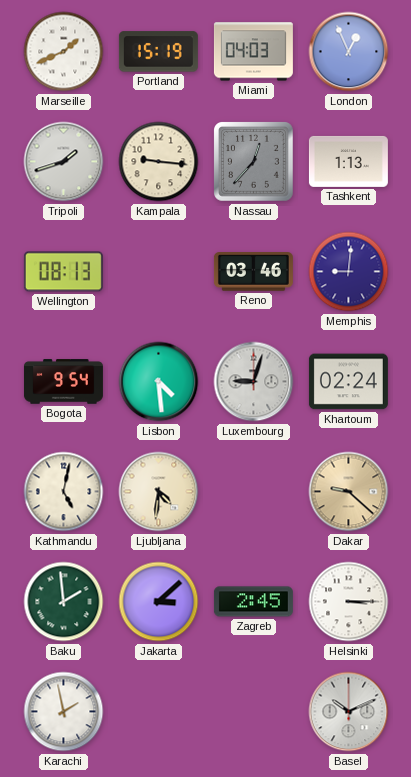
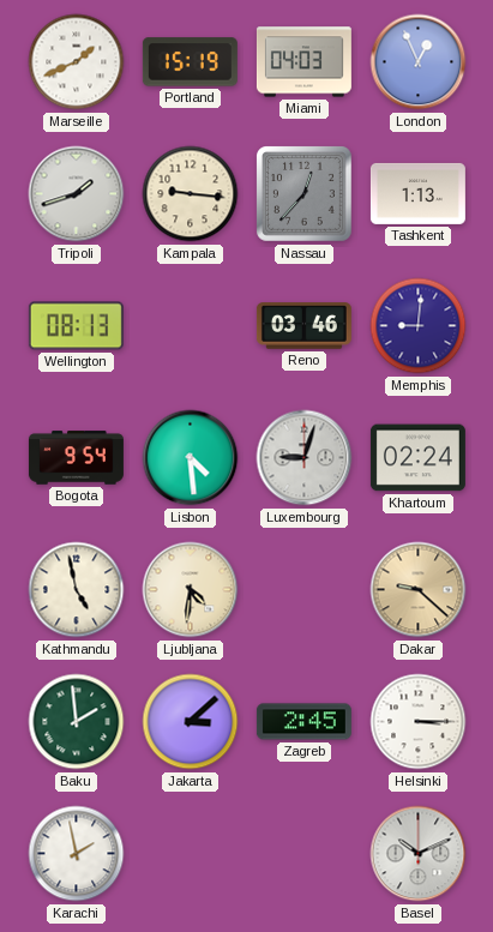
Kathmandu: 5:02 -> 4:58 (77, 590)
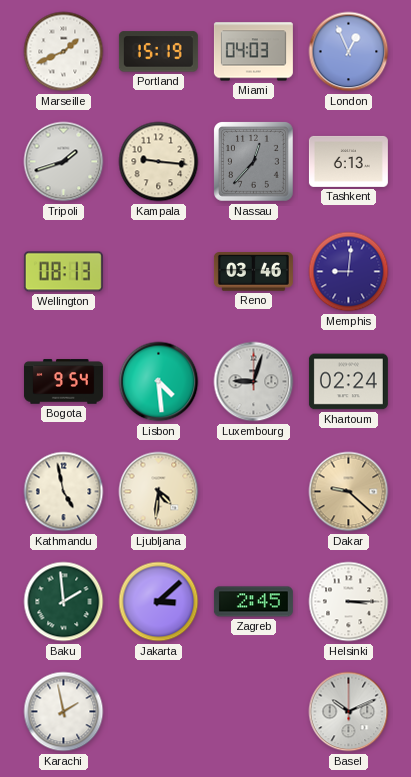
Tashkent: 1:13 -> 6:13 (348, 161)
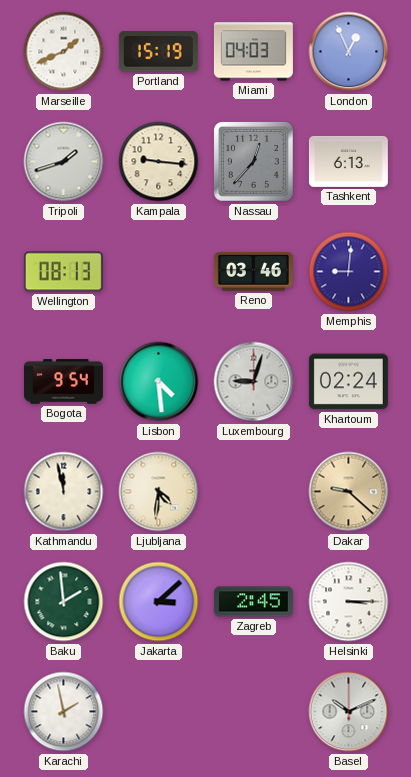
Kathmandu: 4:58 -> 11:58 (64, 492)
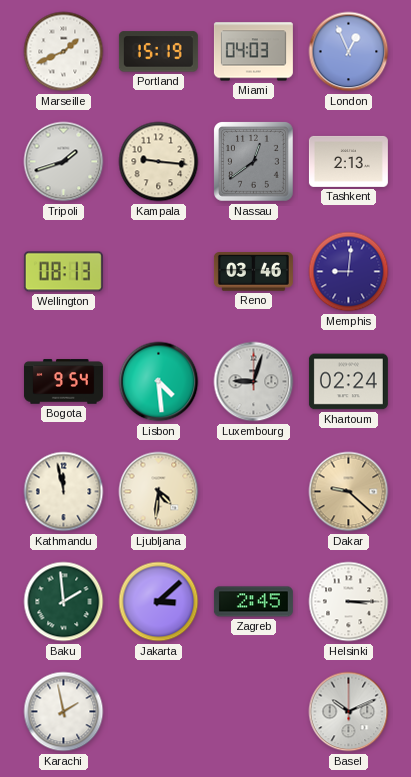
Nassau: 12:37 -> 12:39 (254, 162)
Tashkent: 6:13 -> 2:13 (348, 161)
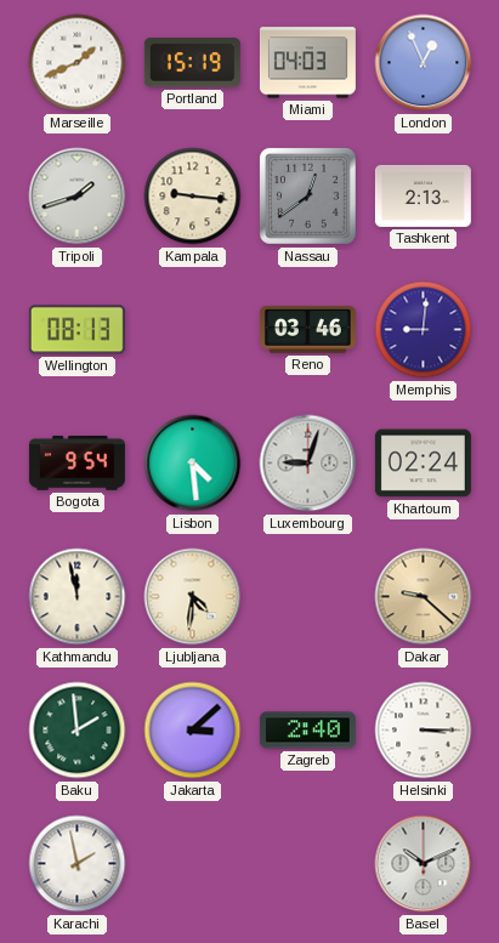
Zagreb: 2:45 -> 2:40 (307, 731)
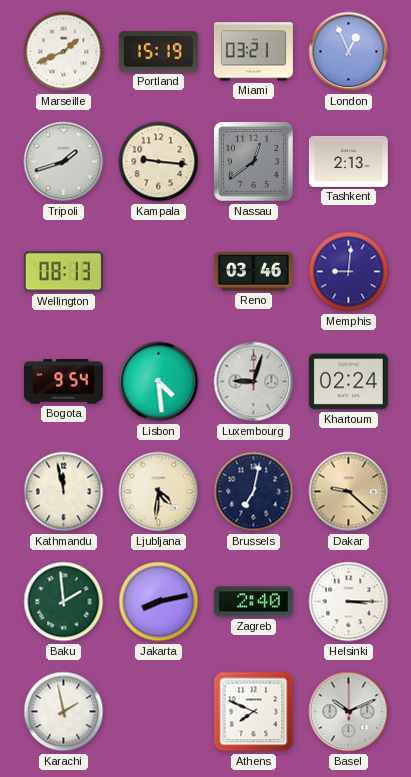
Miami: 04:03 -> 03:21 (253, 52)
Brussels: none -> 7:02 (254, 492)
Jakarta: 3:08 -> 8:13 (159, 602)
Athens: none -> 7:49 (254, 712)
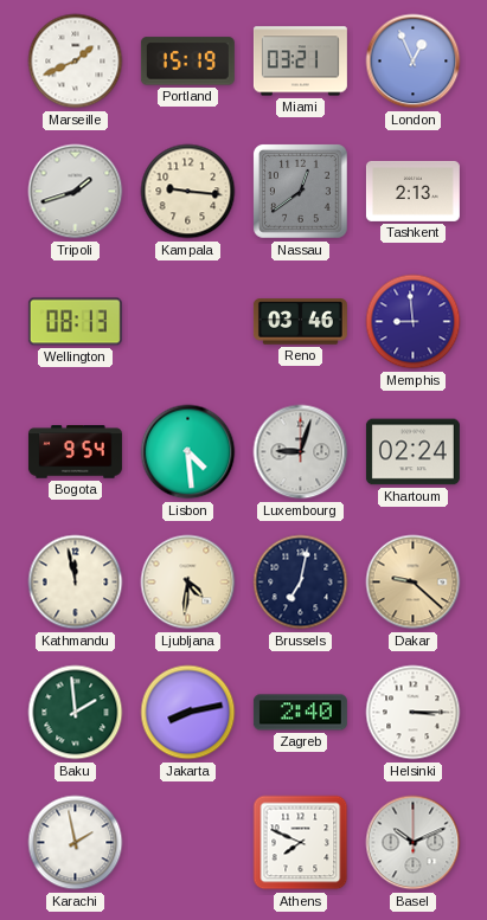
Memphis: 9:01 -> 8:59 (414, 322)
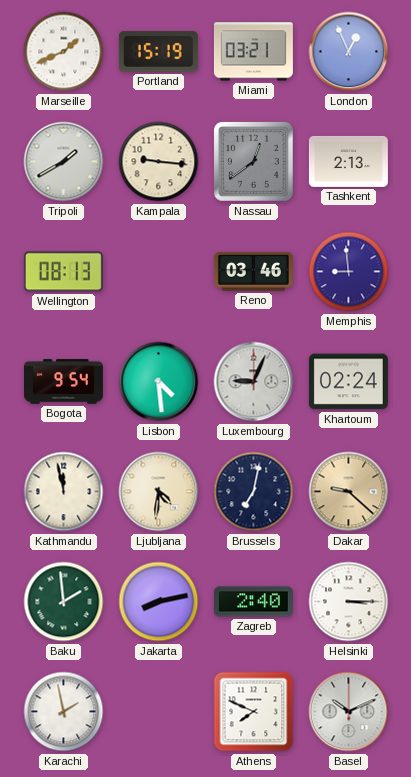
Tripoli: 1:42 -> 1:40 (64, 162)
Luxembourg: 9:03 -> 9:04 (254, 382)
